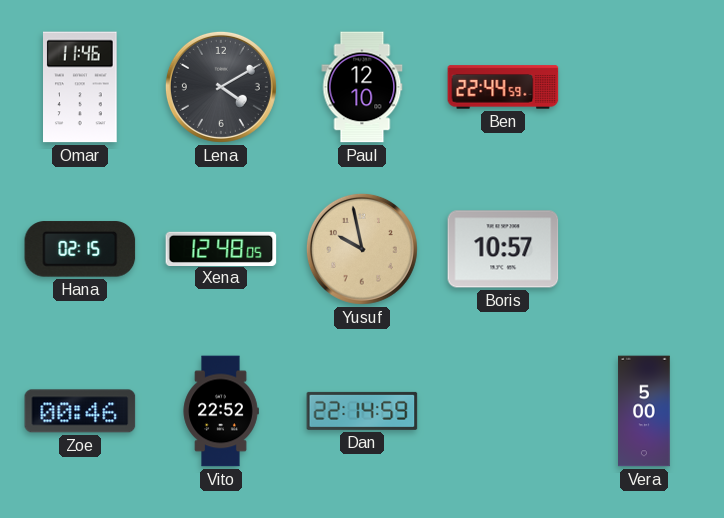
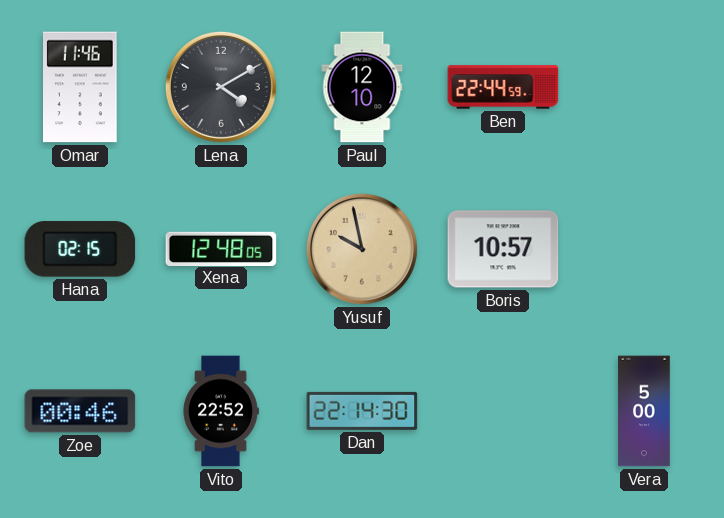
Dan: 22:14:59 -> 22:14:30 (362, 411)
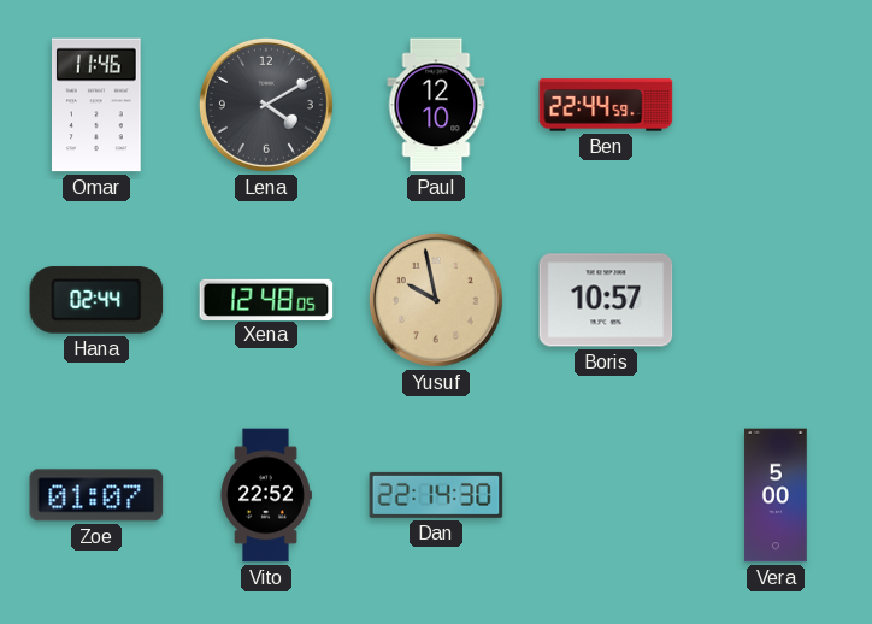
Hana: 02:15 -> 02:44 (96, 300)
Zoe: 00:46 -> 01:07 (96, 495)
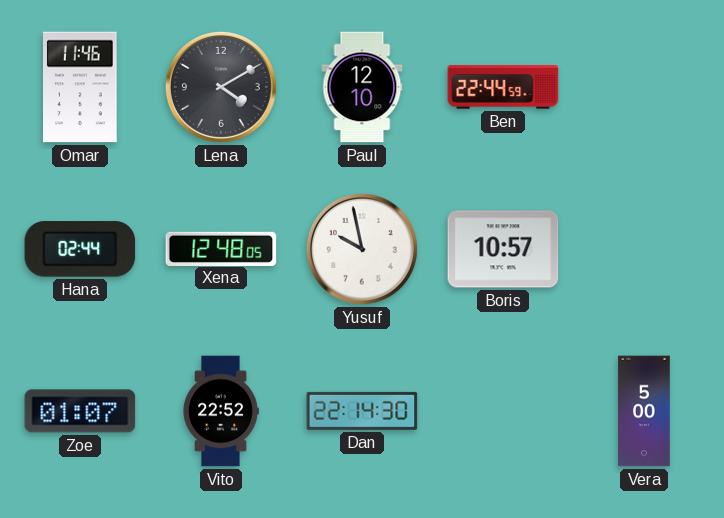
Yusuf dial: champagne -> white (362, 249)
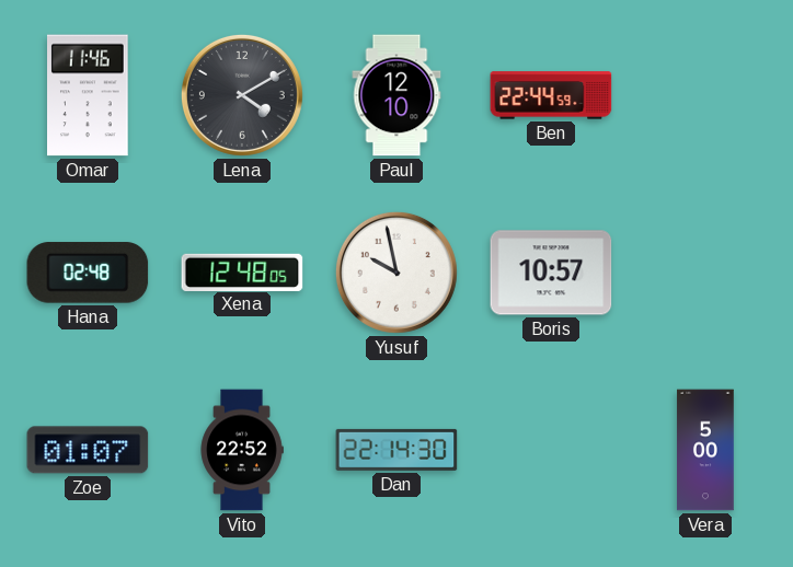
Hana: 02:44 -> 02:48 (88, 273)
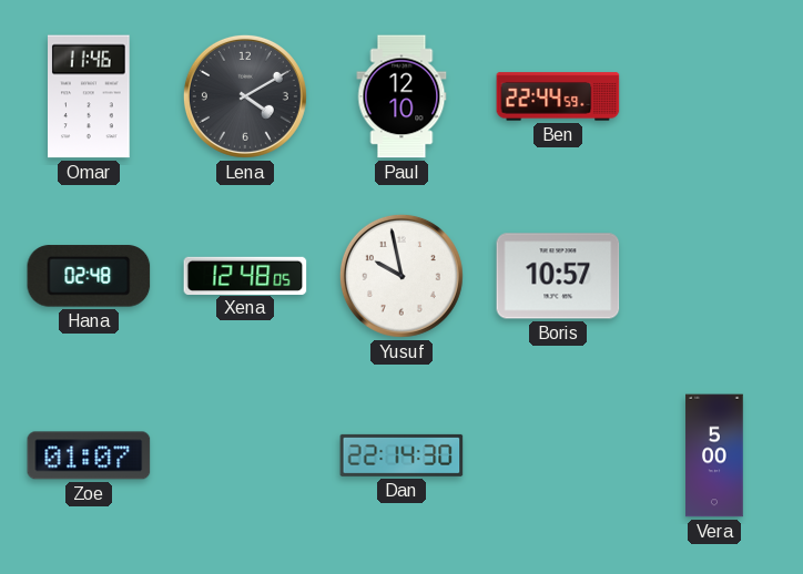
Vito: 22:52 -> none (242, 450)
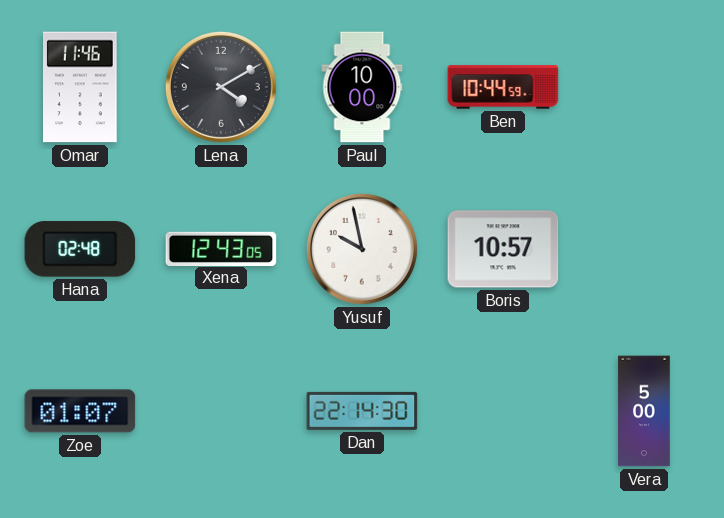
Paul: 12:10 -> 10:00 (362, 87)
Ben: 22:44 -> 10:44 (503, 87)
Xena: 12:48 -> 12:43 (221, 248)
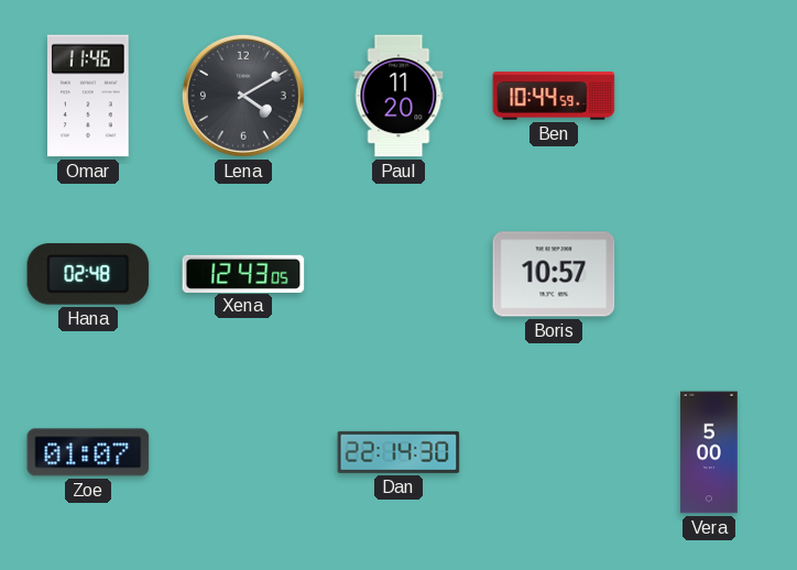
Paul: 10:00 -> 11:20 (398, 96)
Yusuf: 9:58 -> none (362, 249)
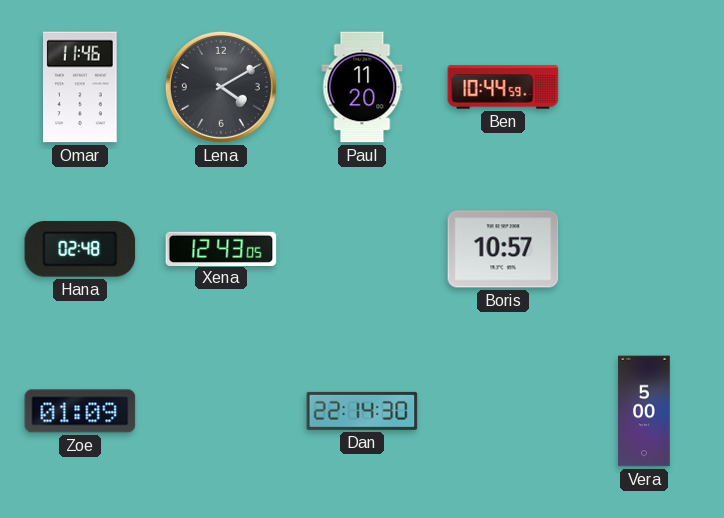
Zoe: 01:07 -> 01:09 (80, 411)
